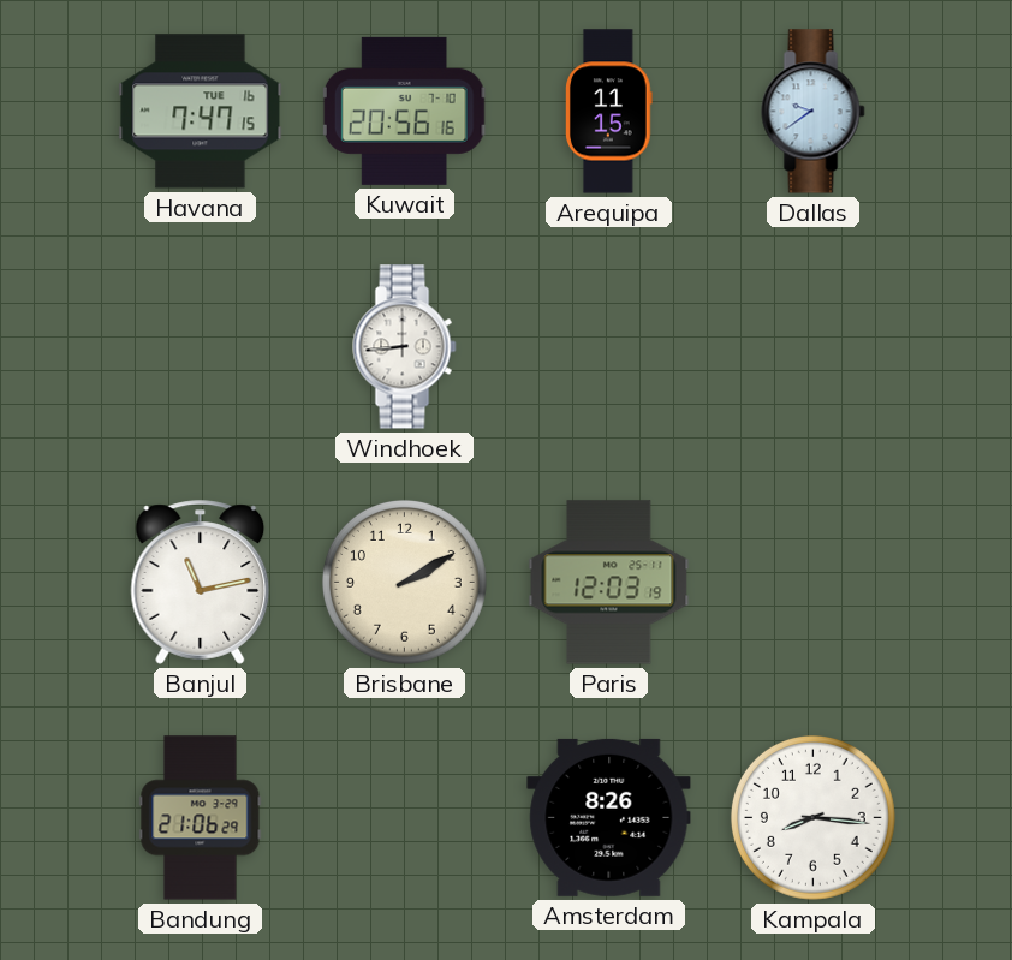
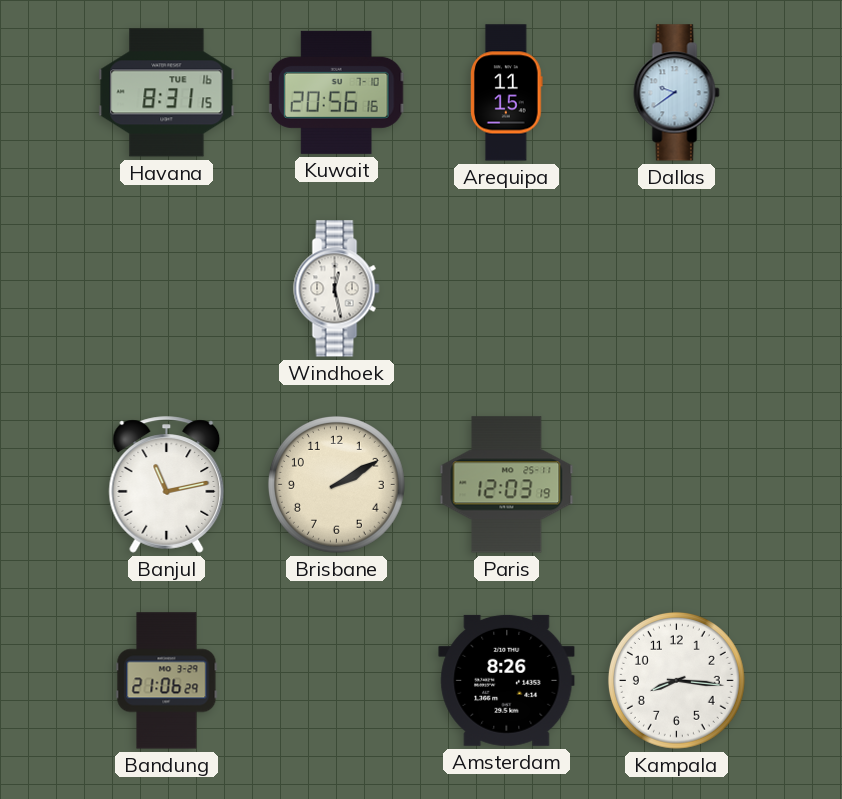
Havana: 7:47 -> 8:31 (167, 93)
Windhoek: 8:44 -> 12:28 (337, 289)
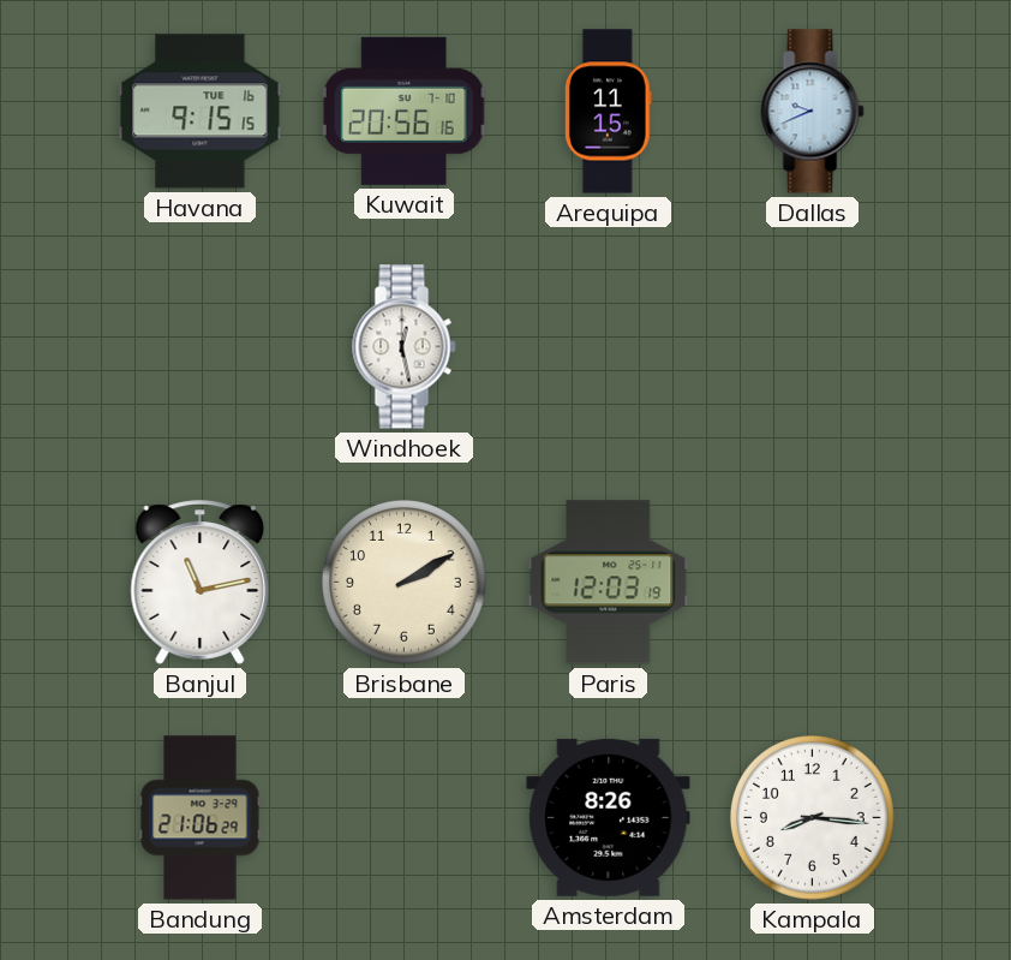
Havana: 8:31 -> 9:15 (201, 112)
Dallas: 9:39 -> 9:41 (813, 112)
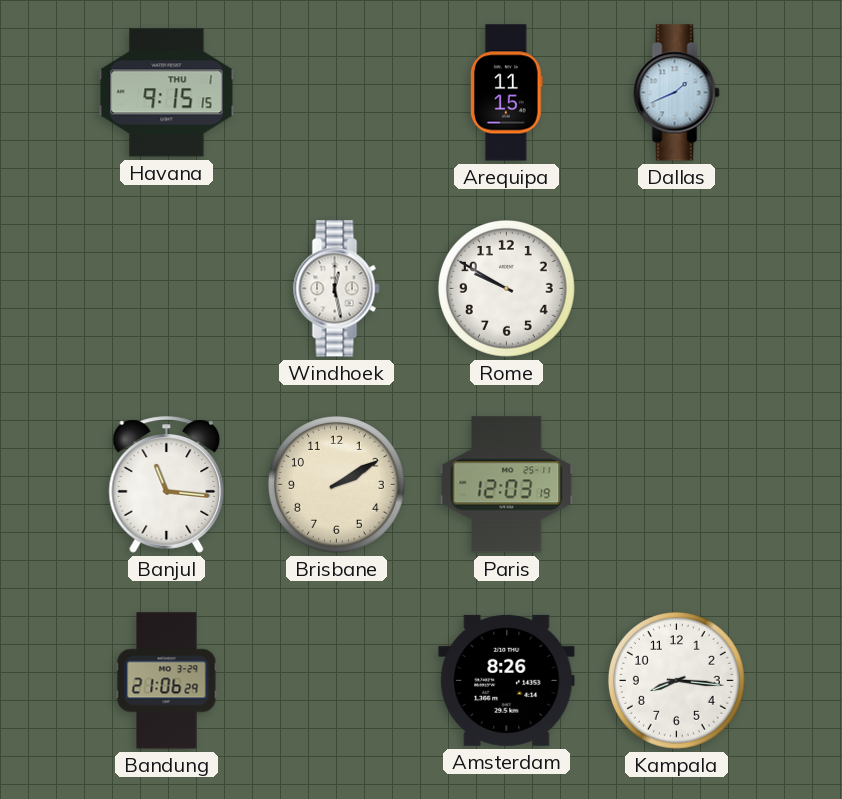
Havana date: TUE 16 -> THU 1 (167, 93)
Kuwait: 20:56 -> none (405, 111)
Dallas: 9:41 -> 1:41 (677, 93)
Rome: none -> 9:50 (506, 288)
Banjul: 11:13 -> 11:16 (167, 485)
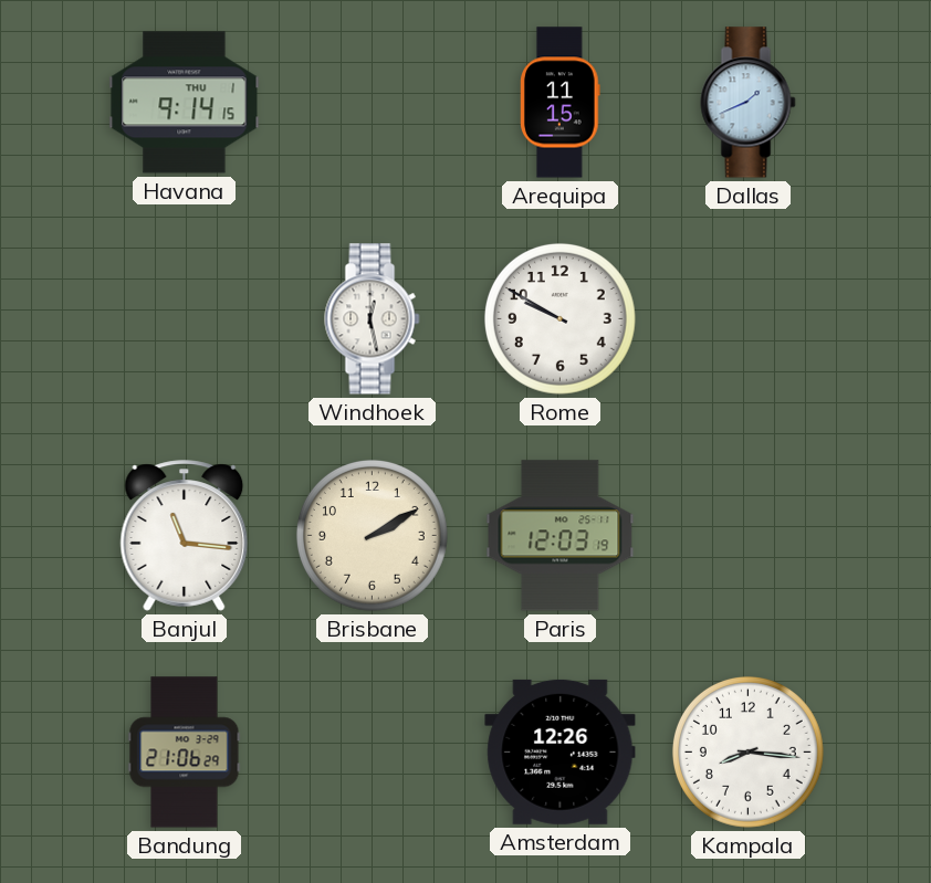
Havana: 9:15 -> 9:14 (185, 103)
Amsterdam: 8:26 -> 12:26 (561, 751)
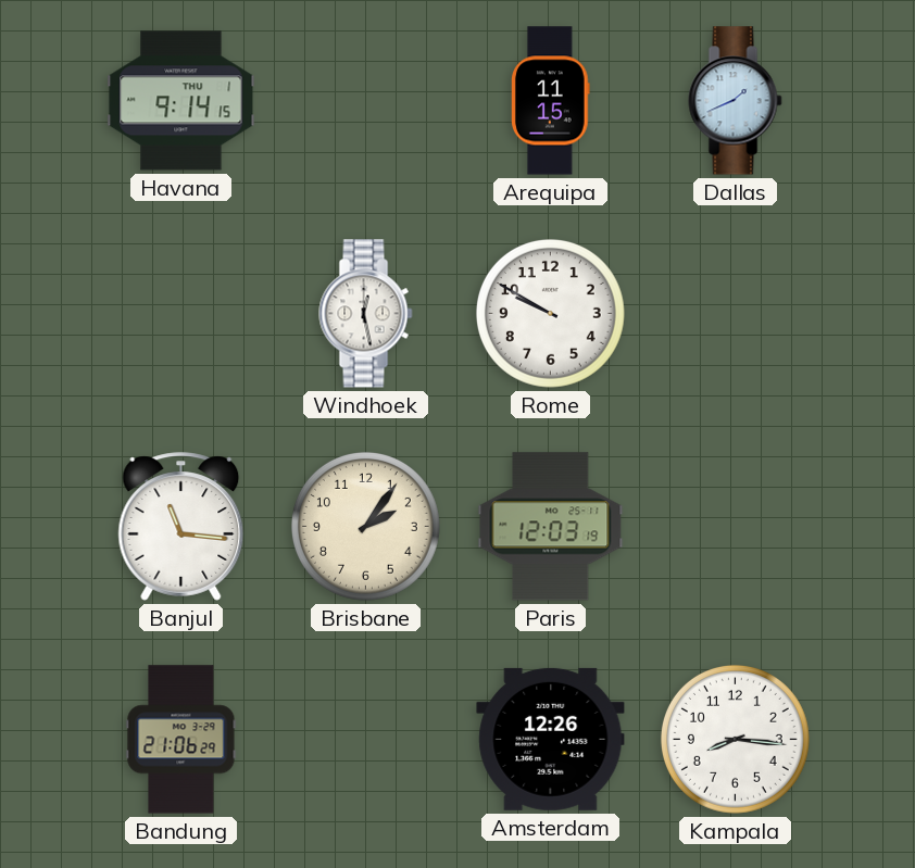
Brisbane: 2:10 -> 2:06 (365, 526)
